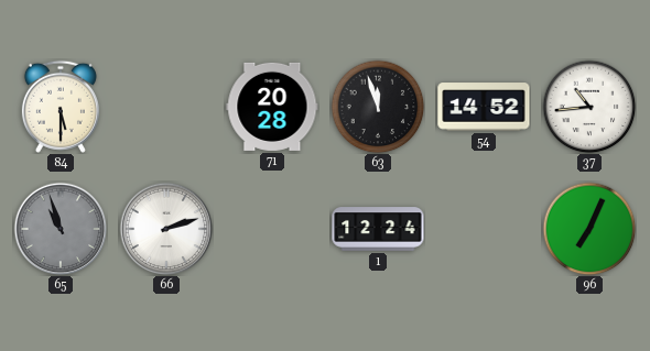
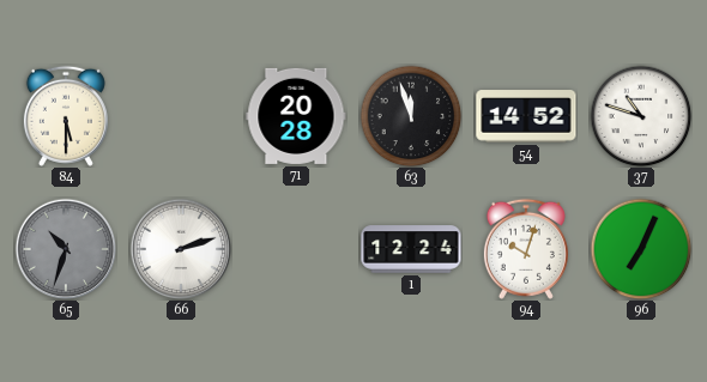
37: 10:44 -> 10:48 (641, 116)
65: 10:57 -> 10:33 (66, 249)
94: none -> 10:03 (526, 249)
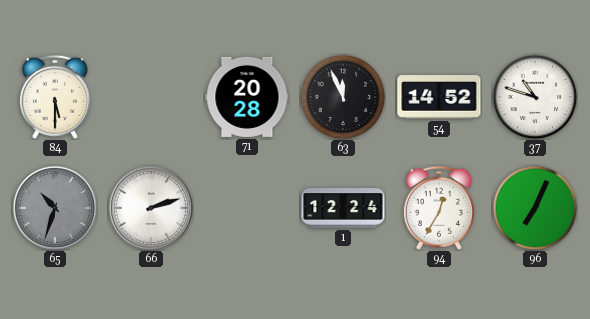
63: 11:57 -> 11:56 (343, 97)
94: 10:03 -> 12:35 (439, 208)
